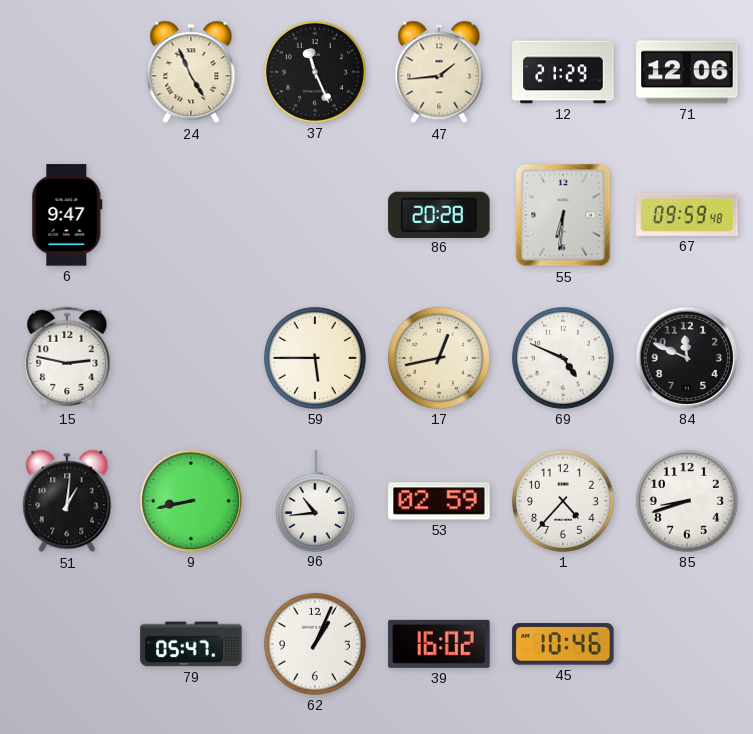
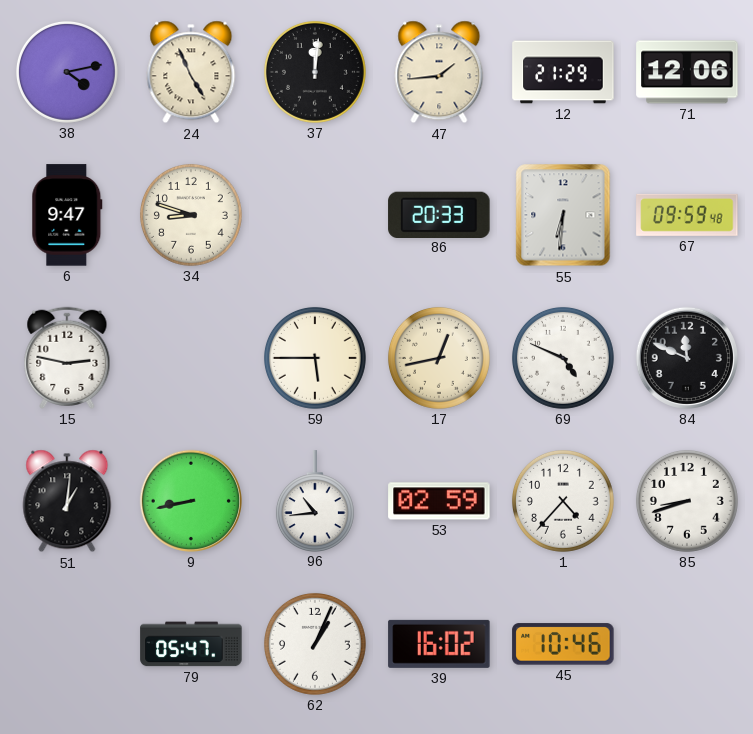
38: none -> 4:13 (67, 72)
37: 11:26 -> 12:01 (315, 72)
34: none -> 8:48 (191, 215)
86: 20:28 -> 20:33 (439, 214)
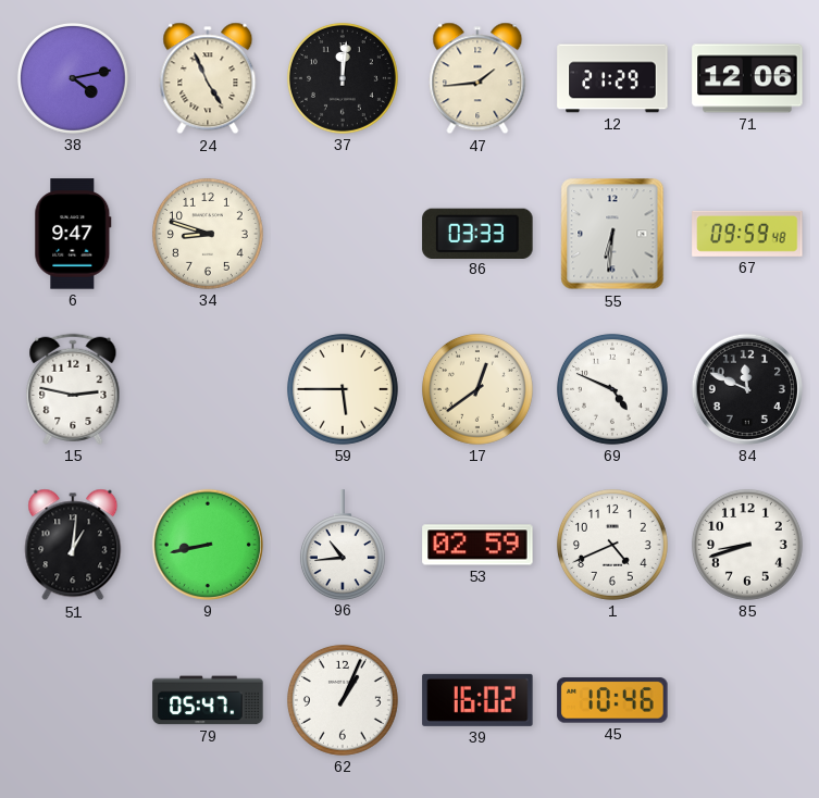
86: 20:33 -> 03:33 (477, 233)
17: 12:43 -> 12:39 (477, 389)
1: 4:37 -> 4:41 (612, 545)
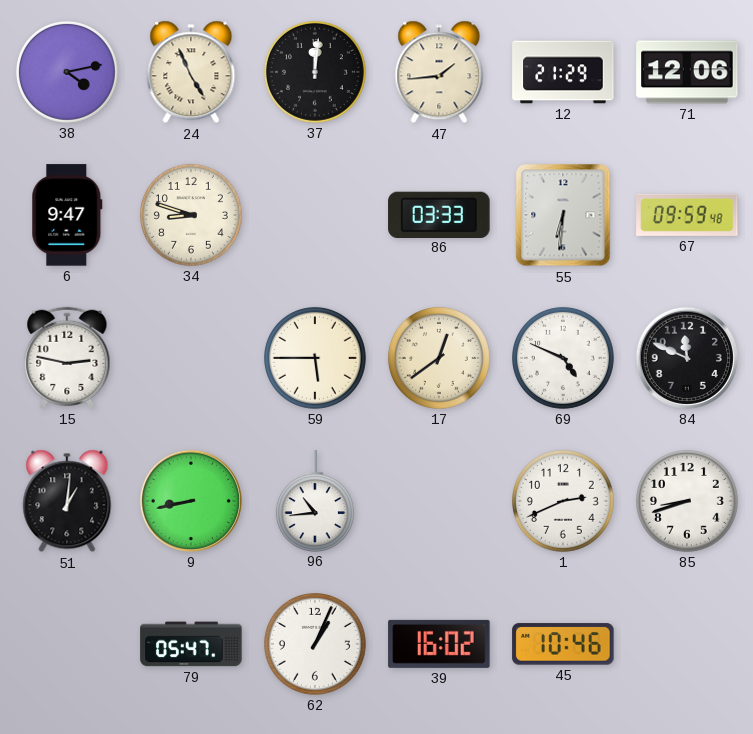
53: 02:59 -> none (477, 545)
1: 4:41 -> 2:41 (563, 501)
